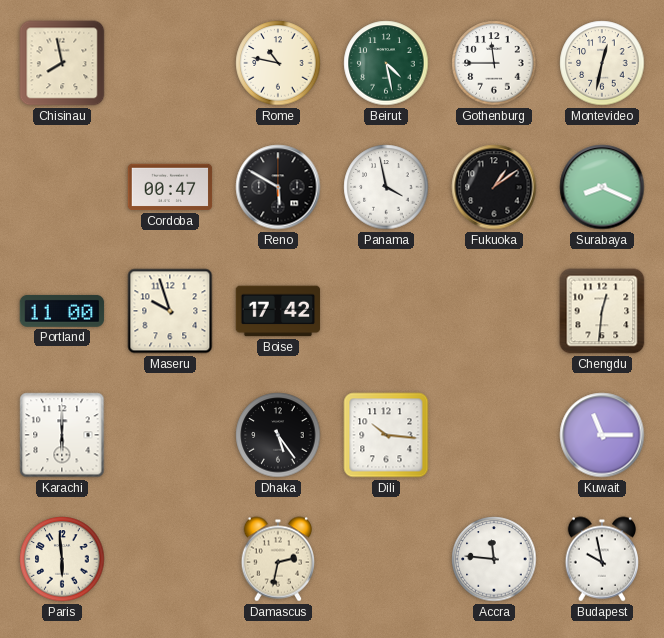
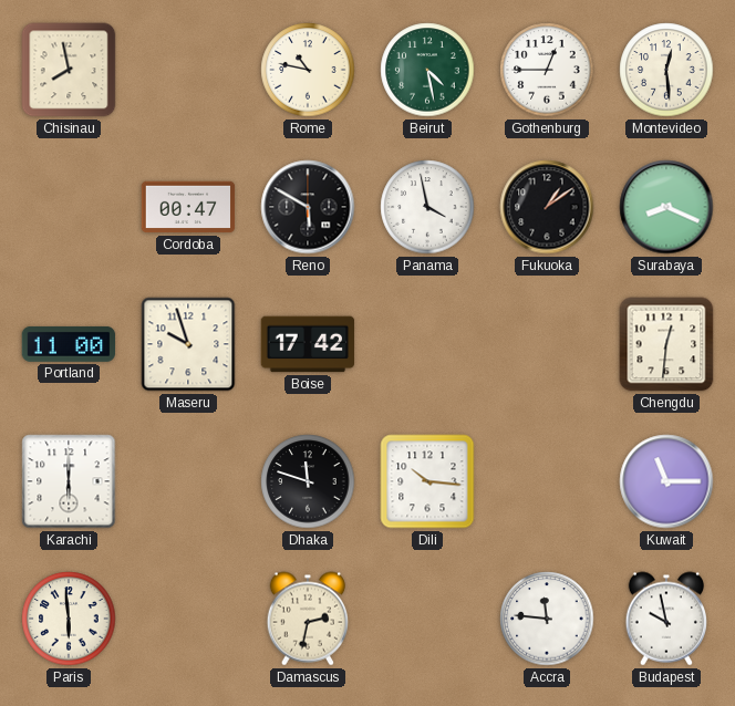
Gothenburg: 11:45 -> 12:45 (547, 70)
Montevideo: 12:32 -> 12:29 (666, 70)
Dhaka: 5:24 -> 11:48 (308, 481)
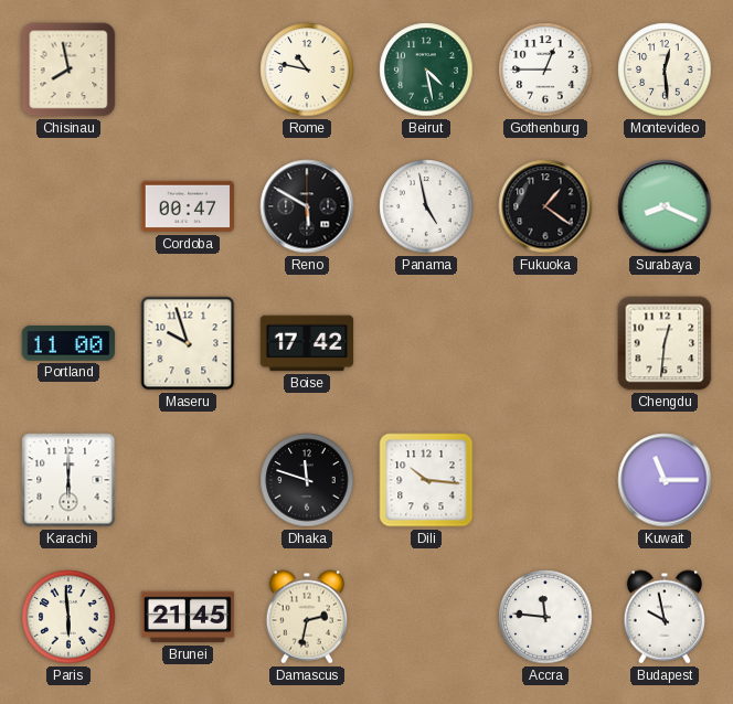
Panama: 3:58 -> 4:58 (426, 206)
Fukuoka: 1:09 -> 1:21 (545, 206)
Brunei: none -> 21:45 (188, 617)
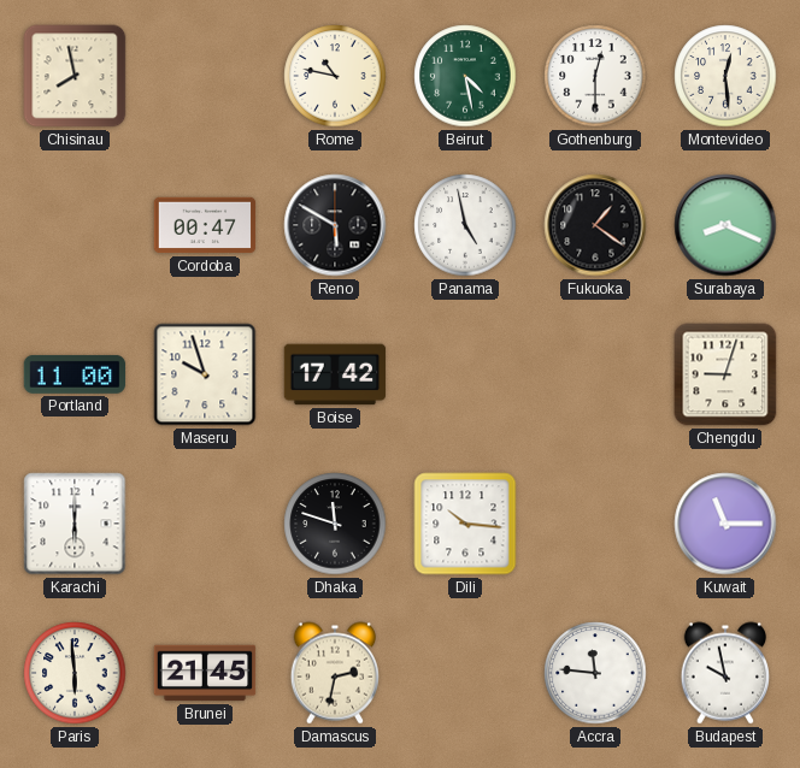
Gothenburg: 12:45 -> 12:30 (595, 76)
Chengdu: 12:31 -> 9:03 (725, 374)
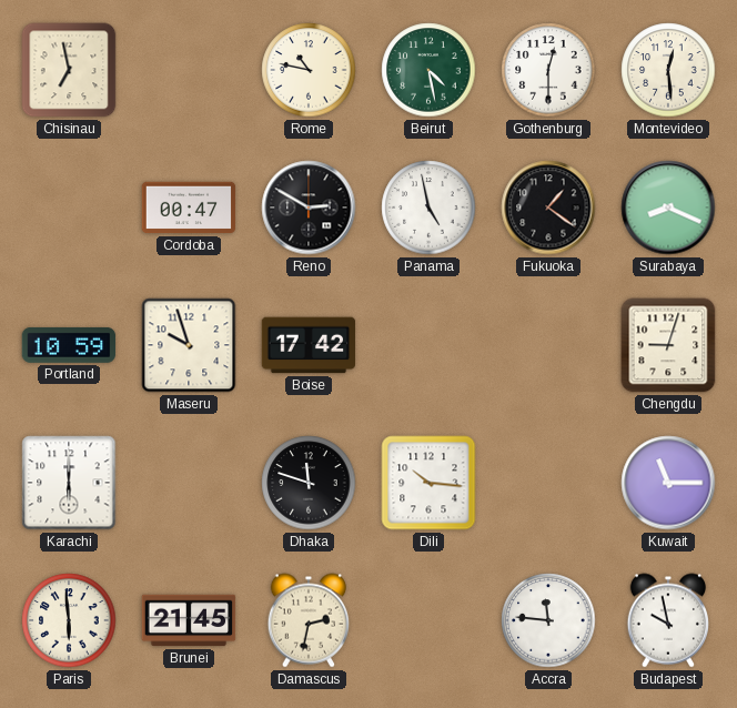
Chisinau: 7:58 -> 6:58 (69, 70)
Reno: 5:50 -> 2:50 (309, 208)
Portland: 11:00 -> 10:59 (69, 345)
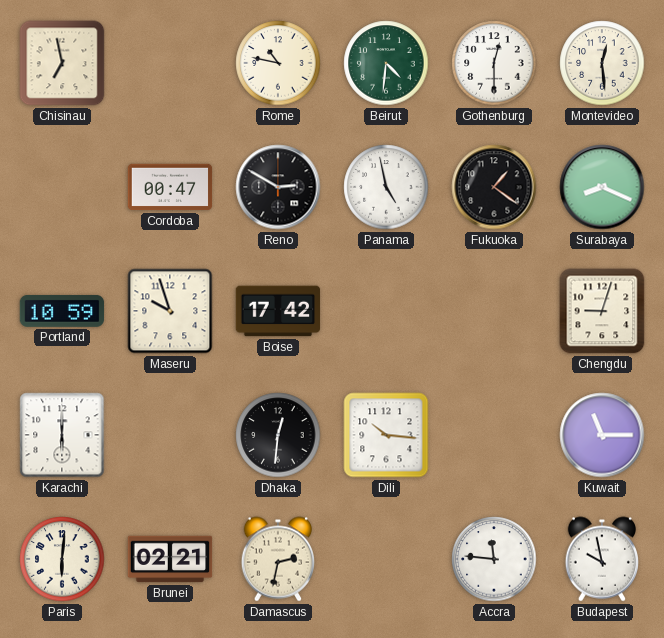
Beirut: 4:28 -> 4:31 (386, 63)
Dhaka: 11:48 -> 12:31 (278, 435)
Paris: 5:59 -> 6:01 (62, 559)
Brunei: 21:45 -> 02:21 (170, 559)
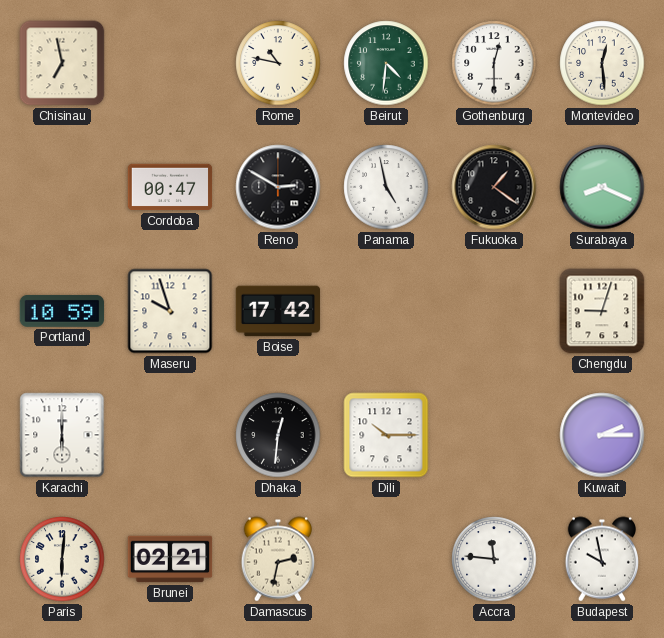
Dili: 10:16 -> 10:15 (386, 435)
Kuwait: 11:15 -> 2:15 (602, 435)
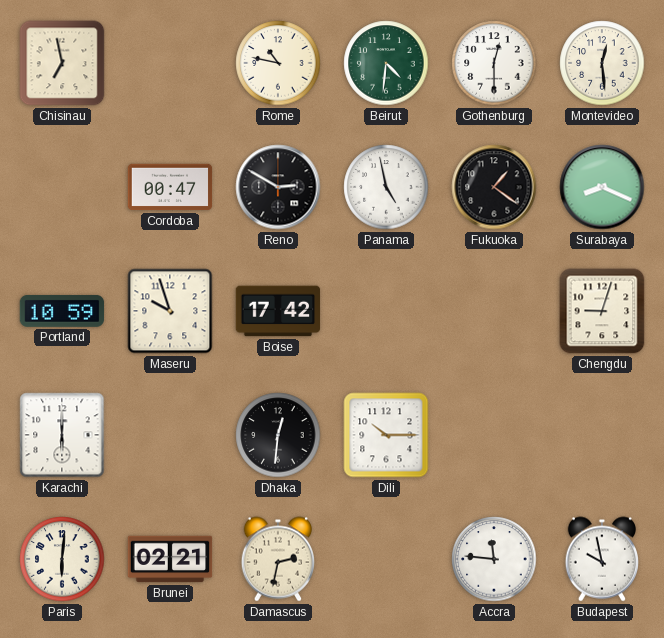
Kuwait: 2:15 -> none (602, 435)
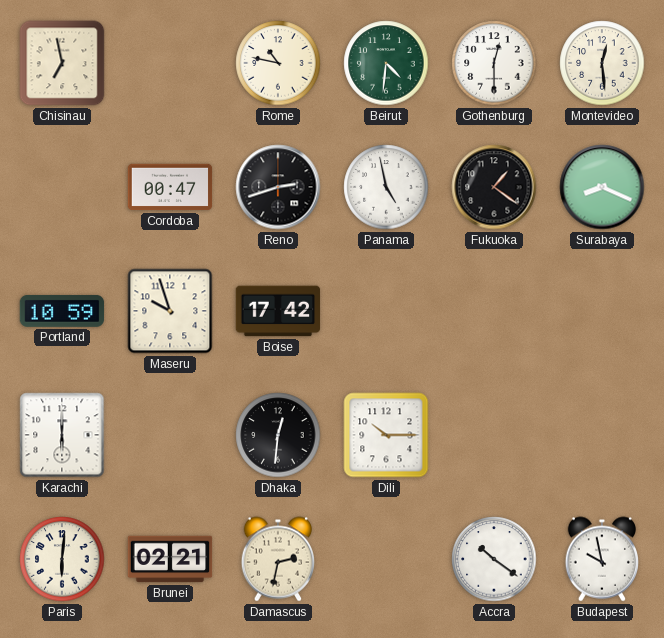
Reno: 2:50 -> 2:42 (278, 187)
Chengdu: 9:03 -> none (602, 311)
Accra: 11:46 -> 10:21 (494, 559)
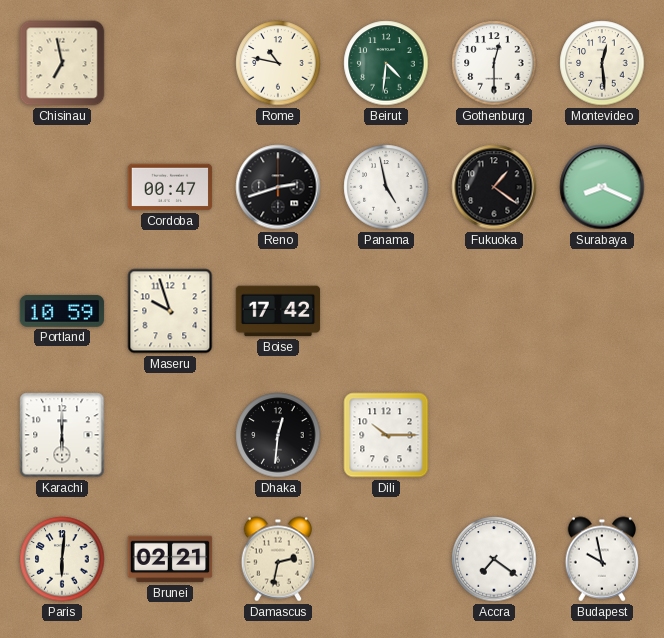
Accra: 10:21 -> 7:21 (494, 559)
